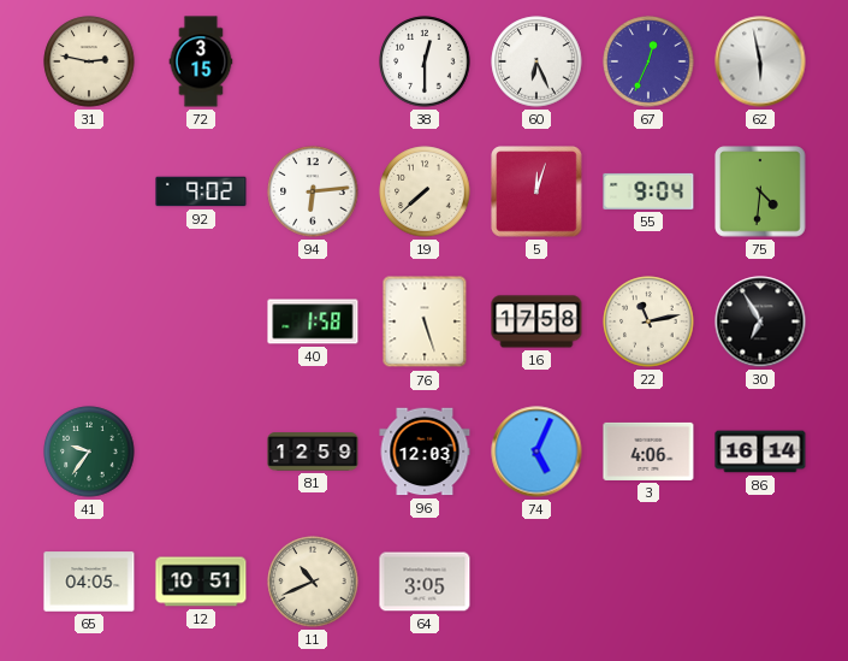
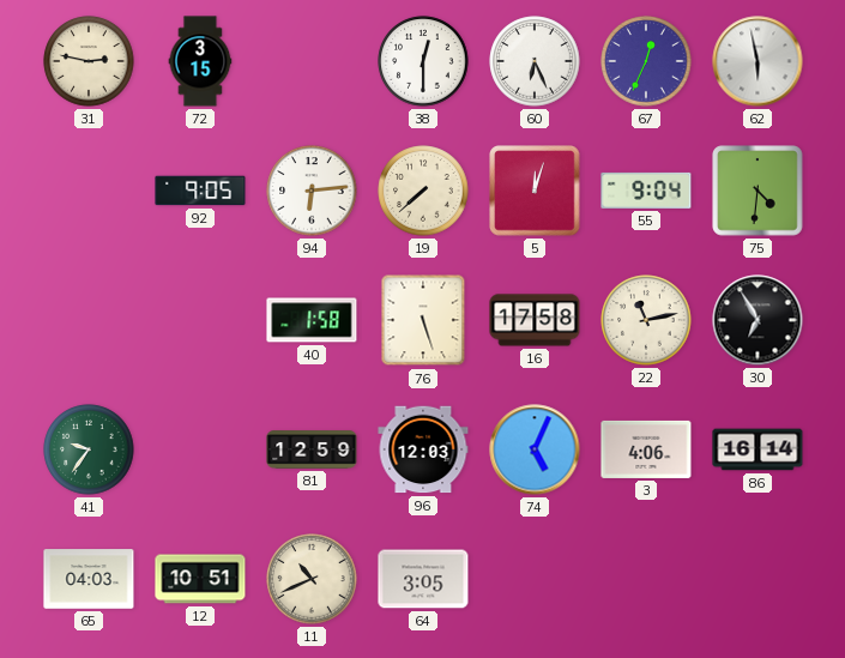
92: 9:02 -> 9:05 (200, 191)
65: 04:05 -> 04:03 (89, 579)
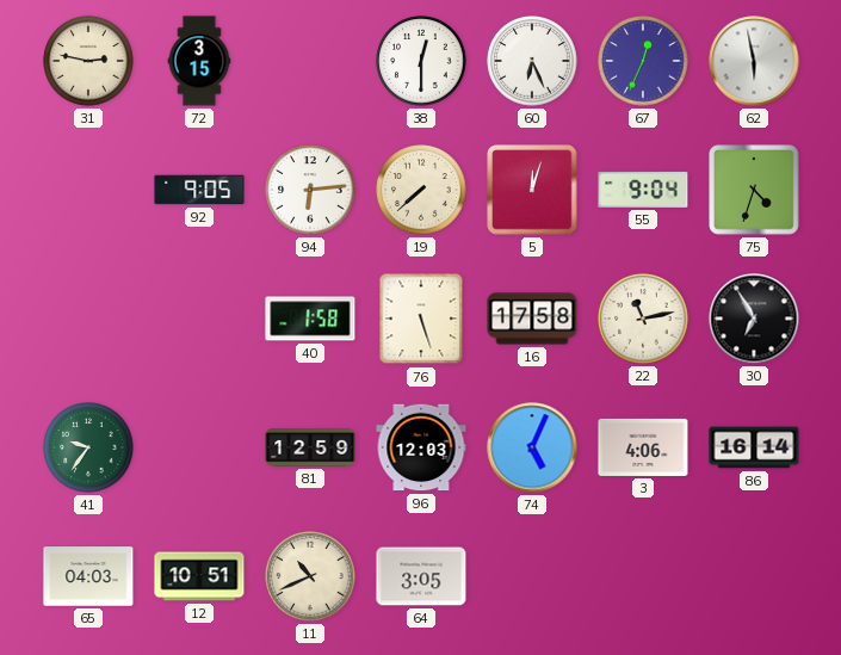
75: 4:31 -> 4:33 (754, 190)
